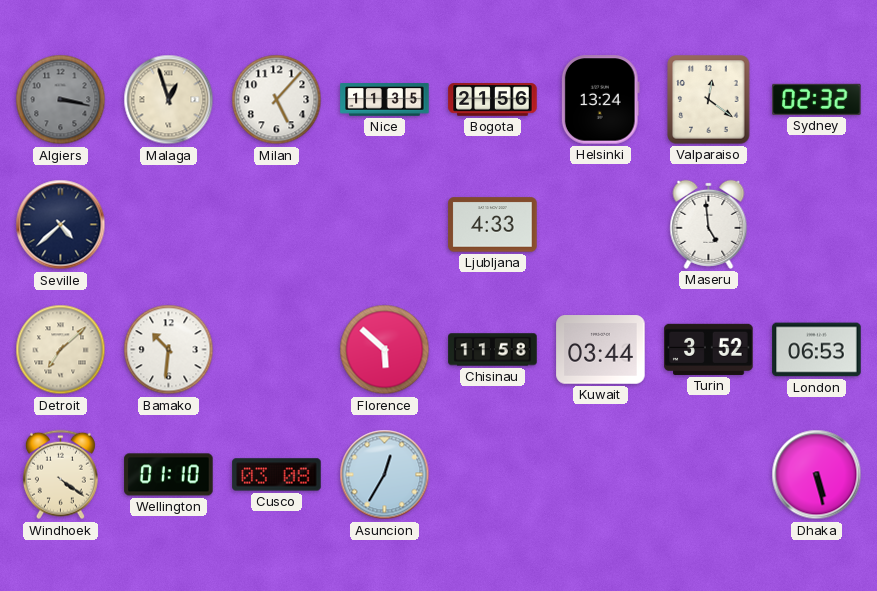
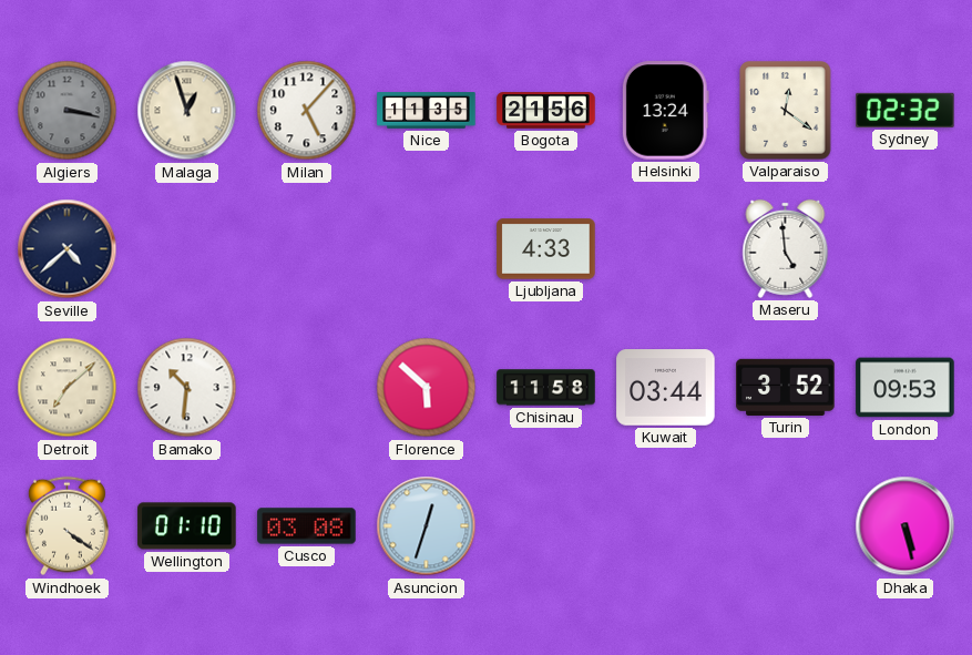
London: 06:53 -> 09:53 (906, 388)
Asuncion: 12:35 -> 12:33 (427, 526)
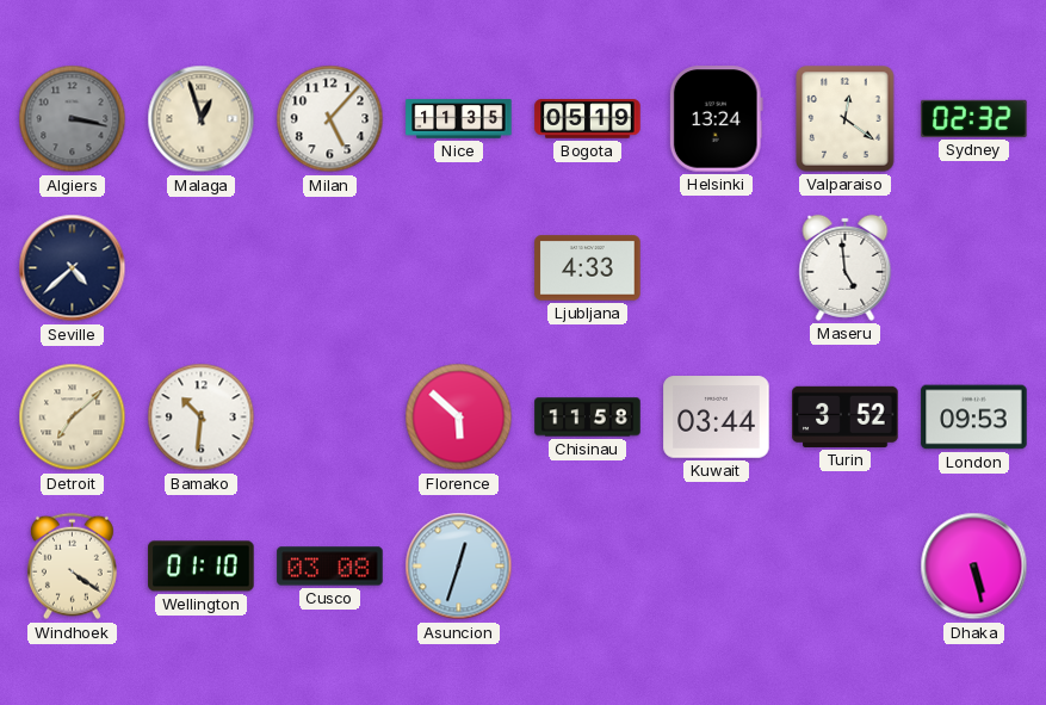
Bogota: 21:56 -> 05:19 (588, 119)
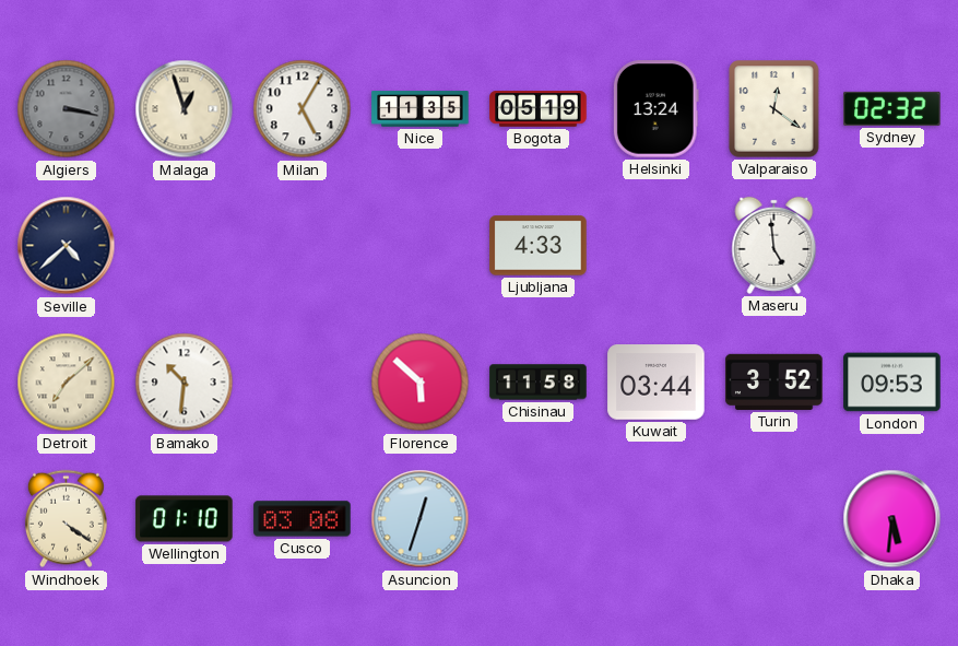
Milan: 5:07 -> 5:05 (303, 109)
Dhaka: 5:28 -> 5:31 (892, 519)
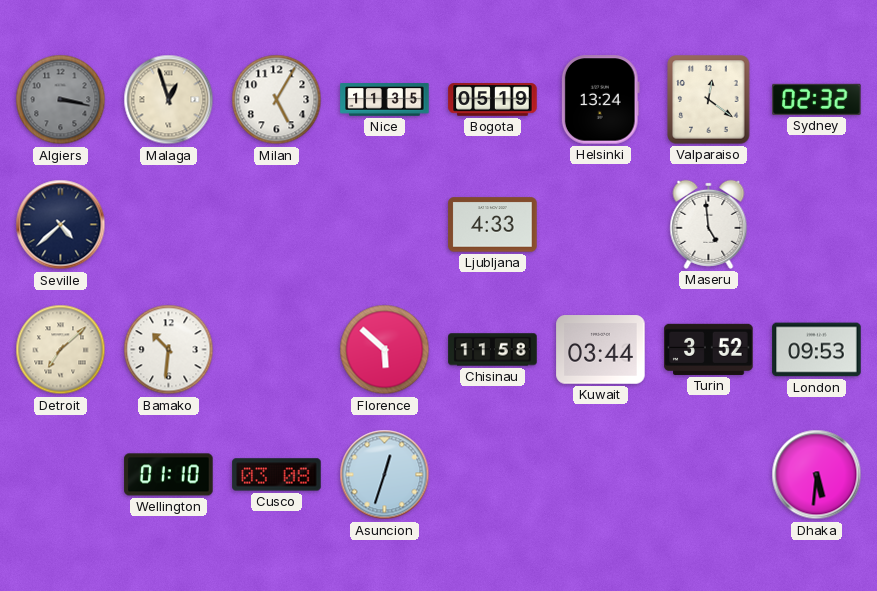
Windhoek: 4:21 -> none (66, 519)
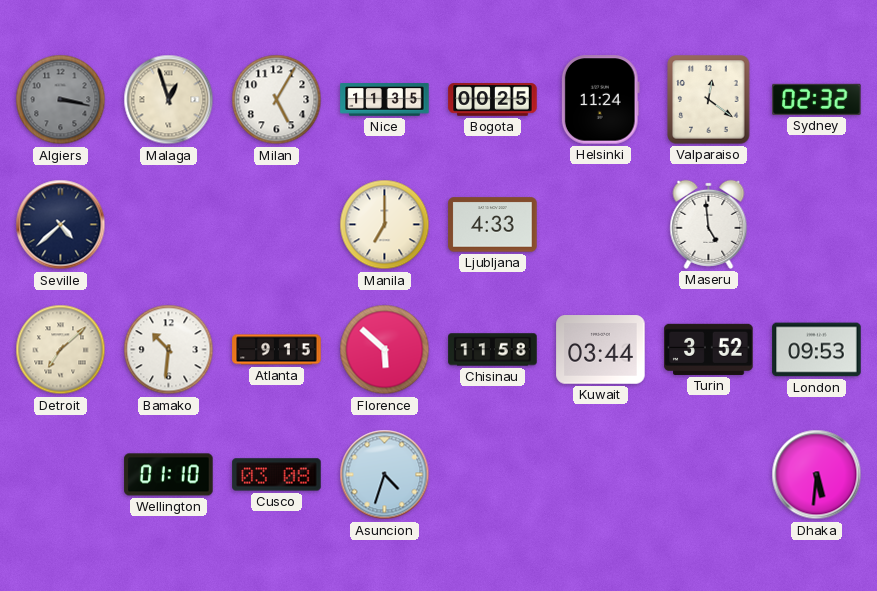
Bogota: 05:19 -> 00:25 (493, 100)
Helsinki: 13:24 -> 11:24 (600, 100)
Manila: none -> 7:00 (385, 225)
Atlanta: none -> 9:15 (277, 350)
Asuncion: 12:33 -> 4:33 (385, 475)
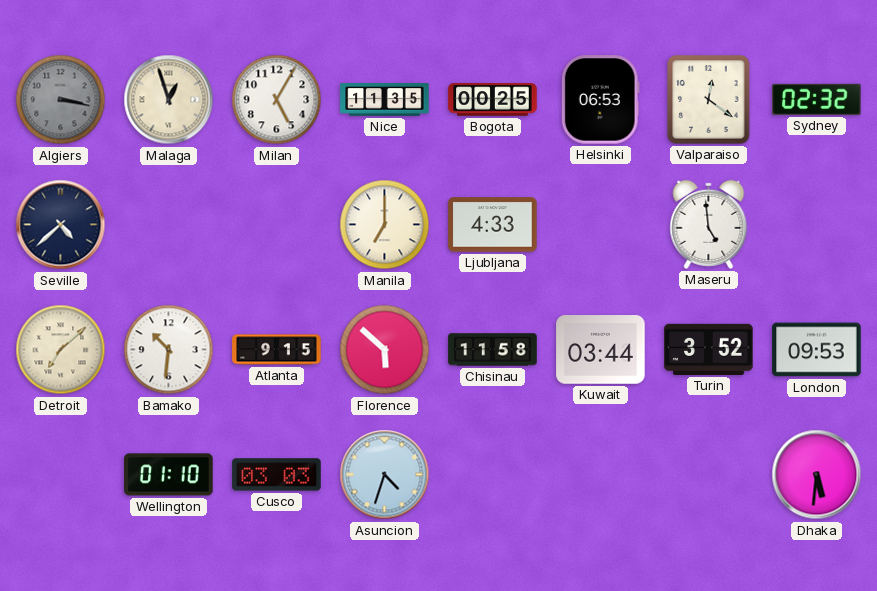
Helsinki: 11:24 -> 06:53 (600, 100)
Cusco: 03:08 -> 03:03 (277, 475)
